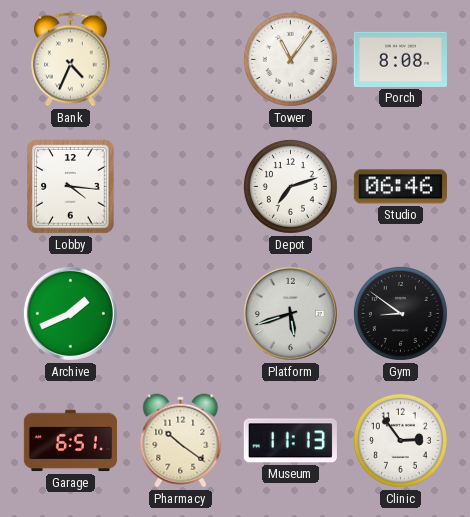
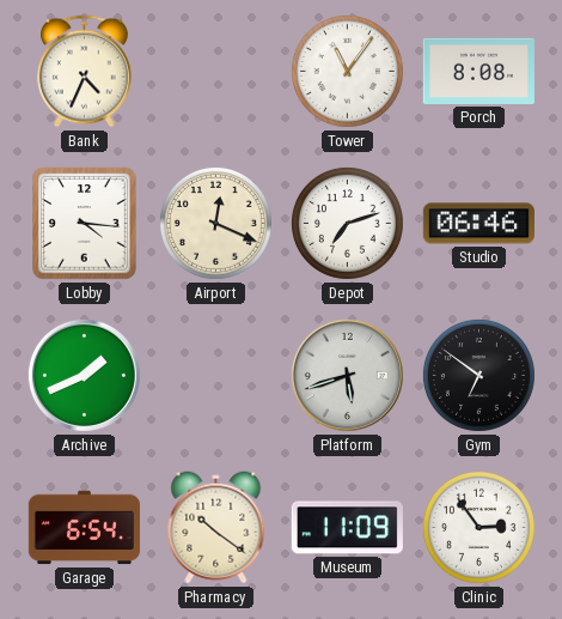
Airport: none -> 12:19 (215, 223)
Gym: 8:51 -> 6:51 (478, 375)
Garage: 6:51 -> 6:54 (84, 528)
Museum: 11:13 -> 11:09 (347, 528)
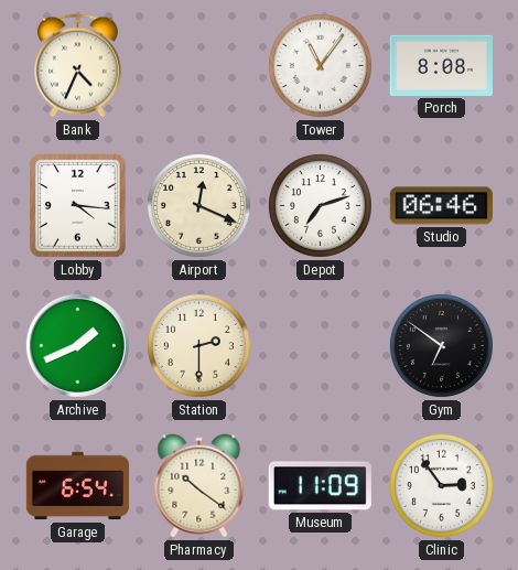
Station: none -> 2:30 (198, 345)
Platform: 5:42 -> none (347, 375)
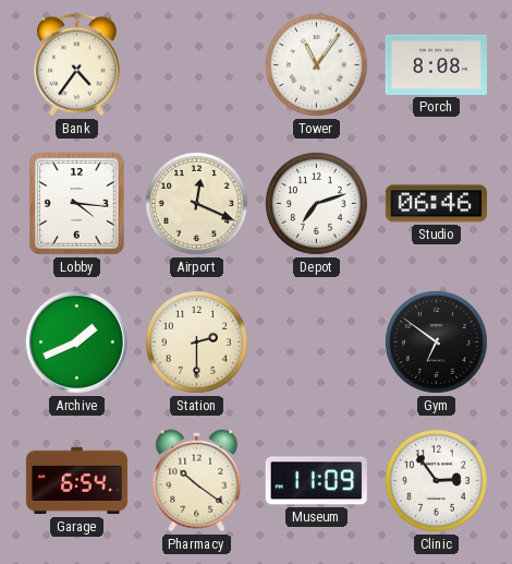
Bank: 4:34 -> 4:36 (77, 65)
